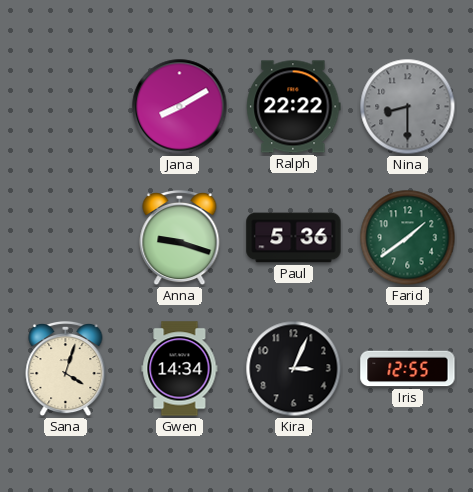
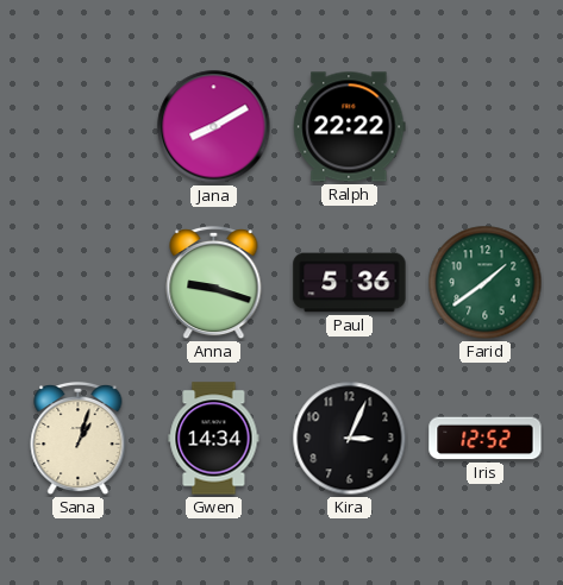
Nina: 8:30 -> none (408, 107)
Sana: 4:03 -> 1:03 (79, 439)
Iris: 12:55 -> 12:52 (486, 439)
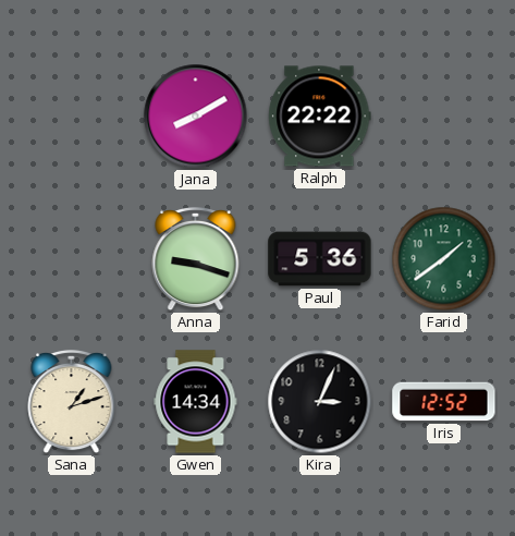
Sana: 1:03 -> 1:12 (72, 402)
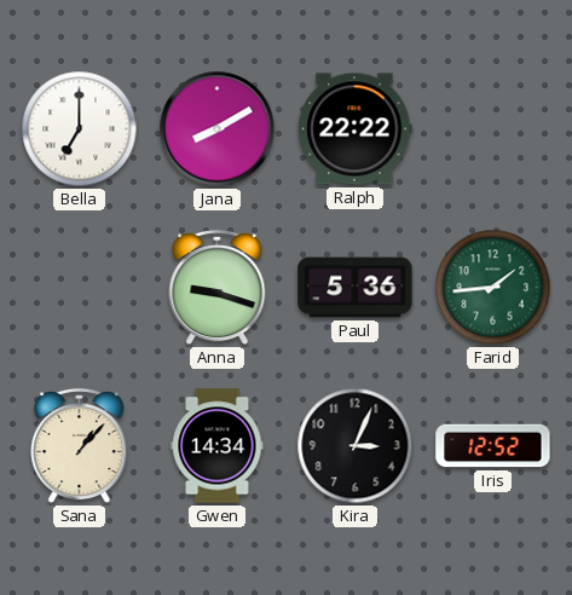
Bella: none -> 7:00 (80, 129)
Farid: 1:39 -> 1:44 (493, 288)
Sana: 1:12 -> 1:07 (80, 446)
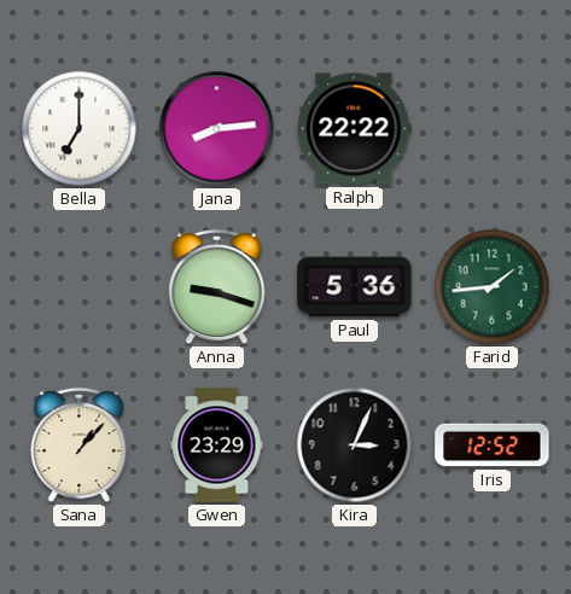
Jana: 8:10 -> 8:14 (217, 129)
Gwen: 14:34 -> 23:29 (217, 445)
